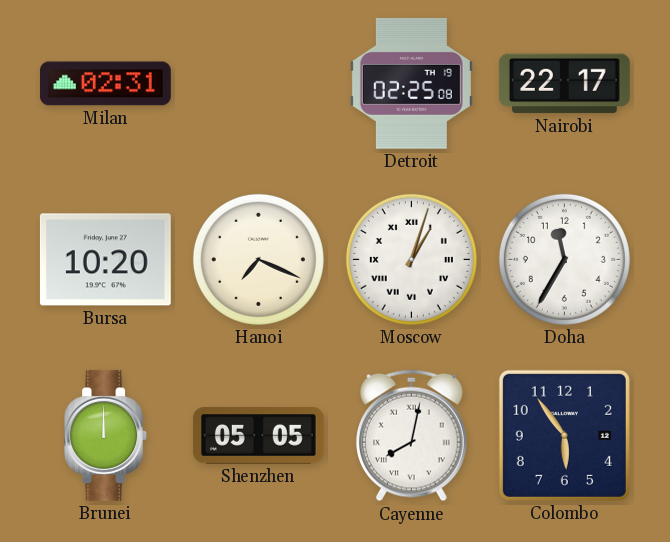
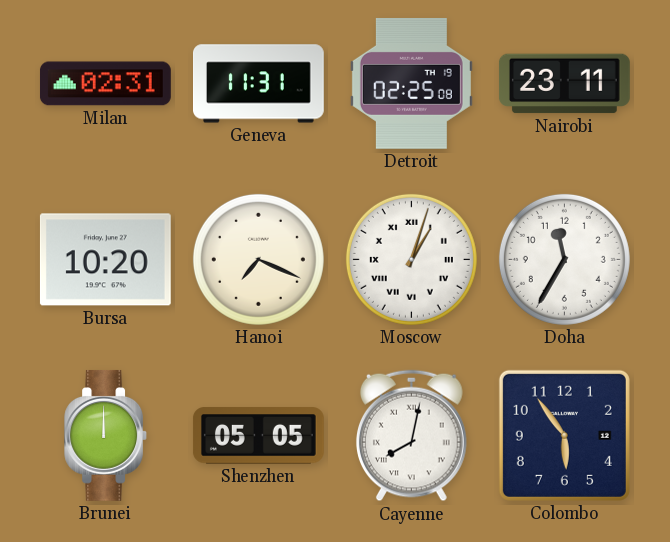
Geneva: none -> 11:31 (259, 84)
Nairobi: 22:17 -> 23:11 (564, 84)
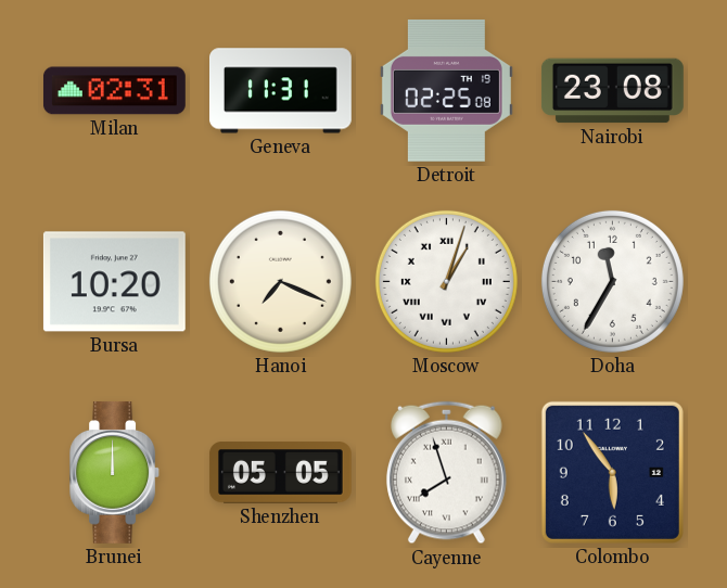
Nairobi: 23:11 -> 23:08 (612, 91)
Cayenne: 8:02 -> 7:57 (446, 473)
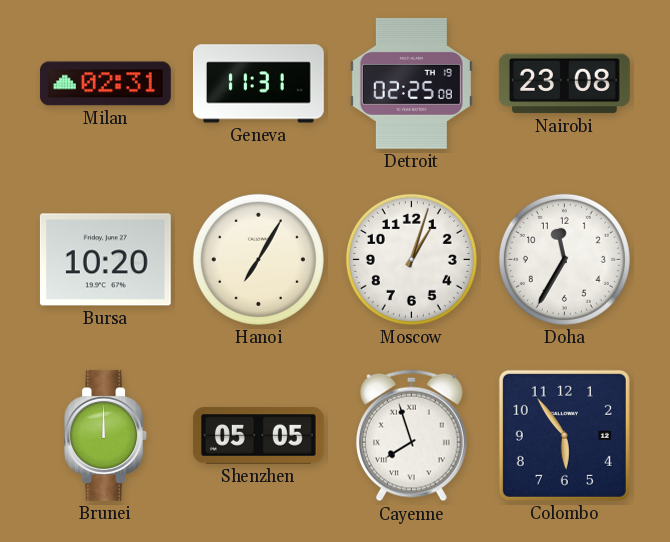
Hanoi: 7:19 -> 7:05 (258, 259)
Moscow numerals: Roman -> Arabic (411, 259)
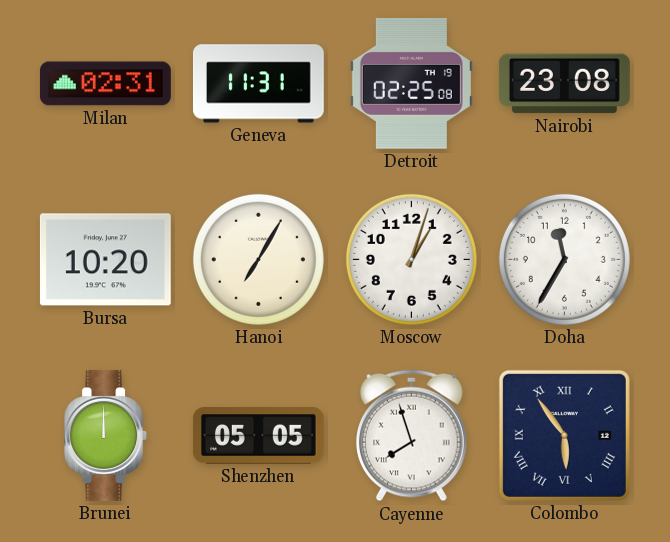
Colombo numerals: Arabic -> Roman (564, 435)
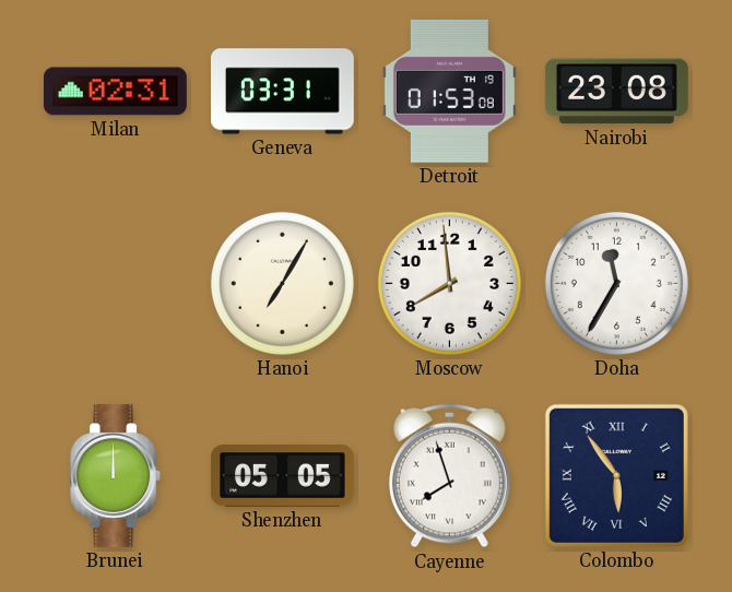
Geneva: 11:31 -> 03:31 (283, 92)
Detroit: 02:25 -> 01:53 (449, 91)
Bursa: 10:20 -> none (105, 260)
Moscow: 1:03 -> 7:59 (449, 283)
